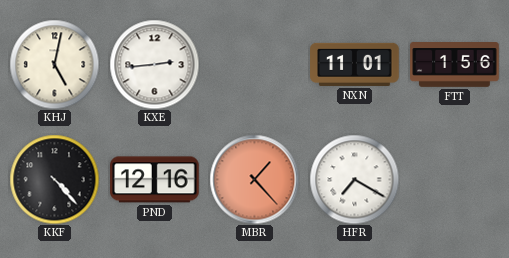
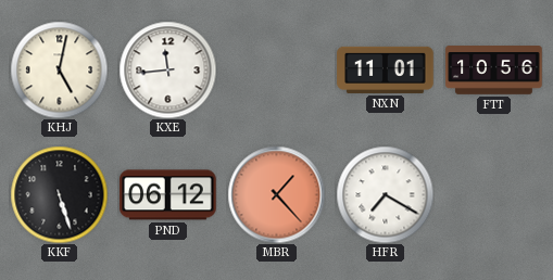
KXE: 2:44 -> 11:44 (167, 69)
FTT: 1:56 -> 10:56 (494, 71)
KKF: 4:23 -> 5:27 (59, 194)
PND: 12:16 -> 06:12 (168, 195)
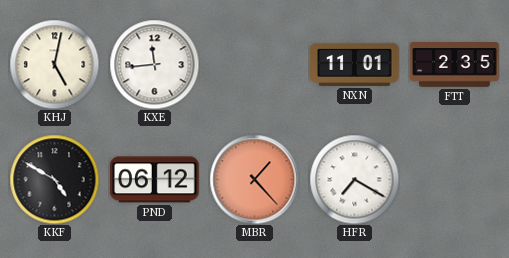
FTT: 10:56 -> 2:35 (455, 65)
KKF: 5:27 -> 4:50 (54, 179)
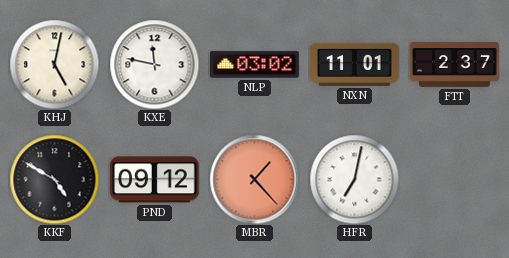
KXE: 11:44 -> 11:47 (154, 64)
NLP: none -> 03:02 (255, 65)
FTT: 2:35 -> 2:37 (455, 65)
PND: 06:12 -> 09:12 (155, 180)
HFR: 7:20 -> 7:02 (354, 179)
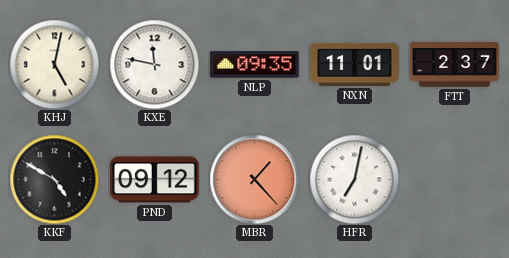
NLP: 03:02 -> 09:35 (255, 65)
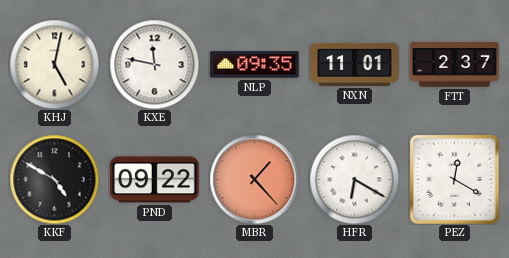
PND: 09:12 -> 09:22 (155, 180)
HFR: 7:02 -> 6:20 (354, 179)
PEZ: none -> 12:20 (454, 179)
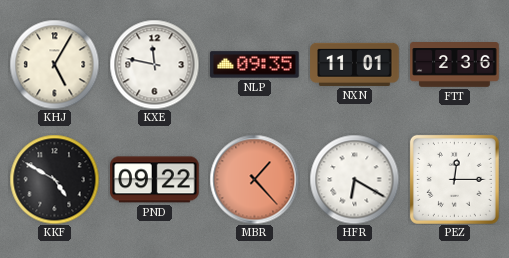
KHJ: 5:02 -> 5:05 (54, 64)
FTT: 2:37 -> 2:36 (455, 65)
PEZ: 12:20 -> 12:15 (454, 179)
